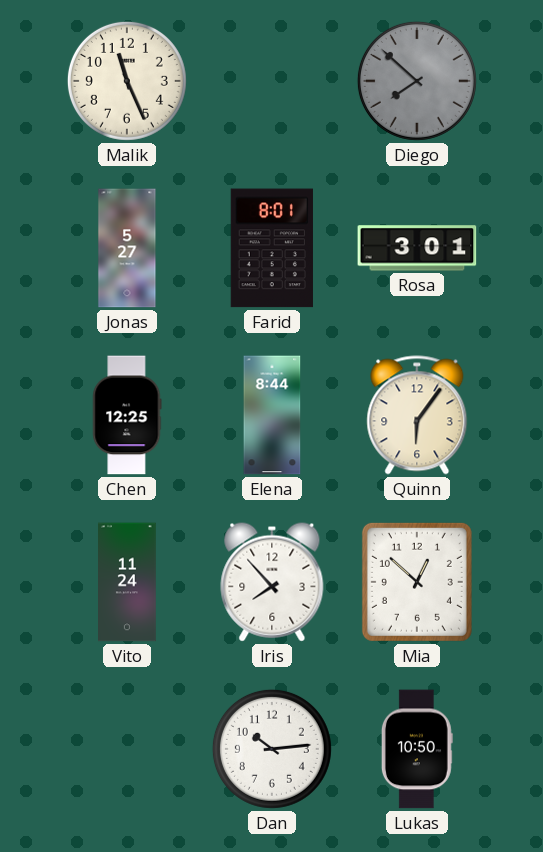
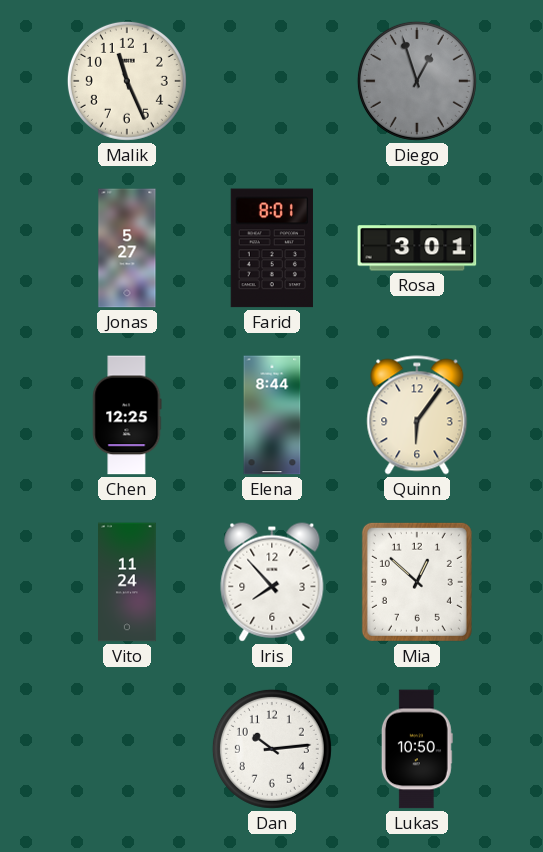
Diego: 7:52 -> 12:57 (417, 81)
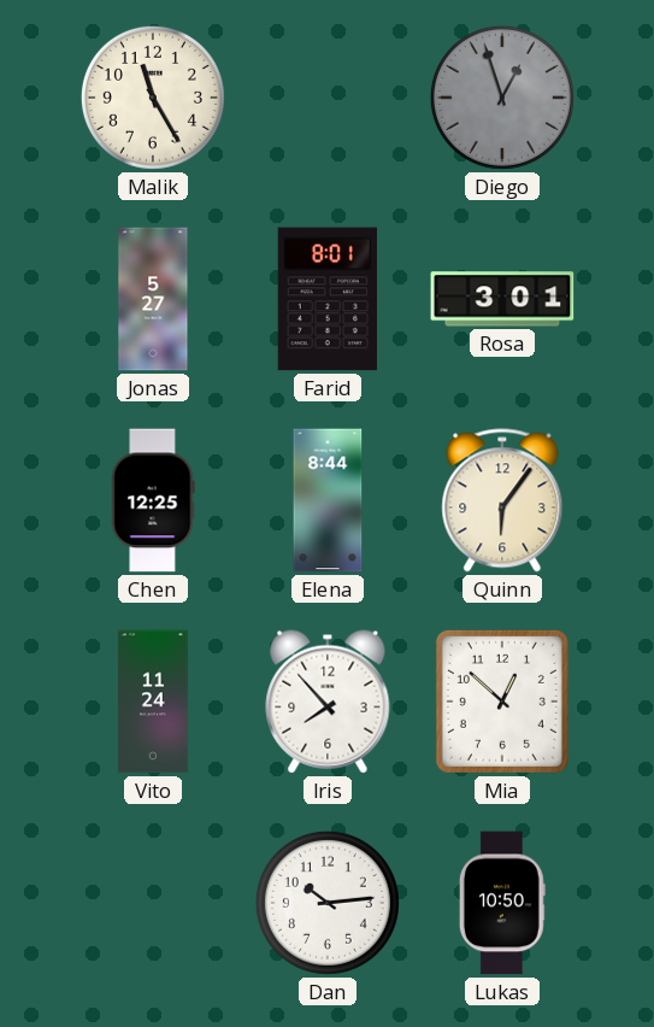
Malik: 11:26 -> 11:25 (153, 98)
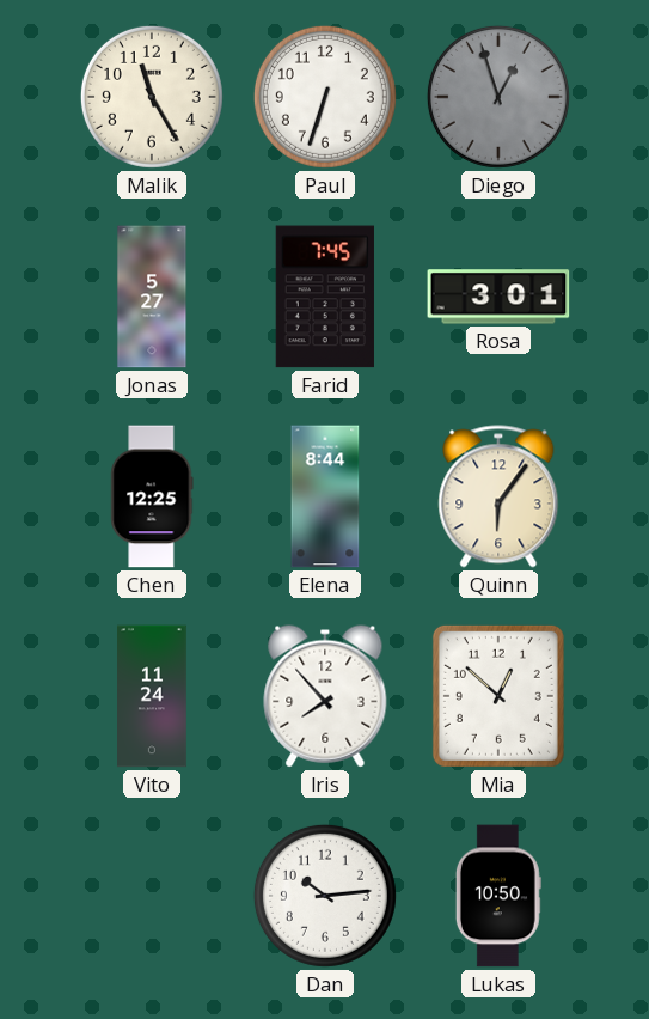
Paul: none -> 6:33 (325, 97)
Farid: 8:01 -> 7:45 (325, 297)
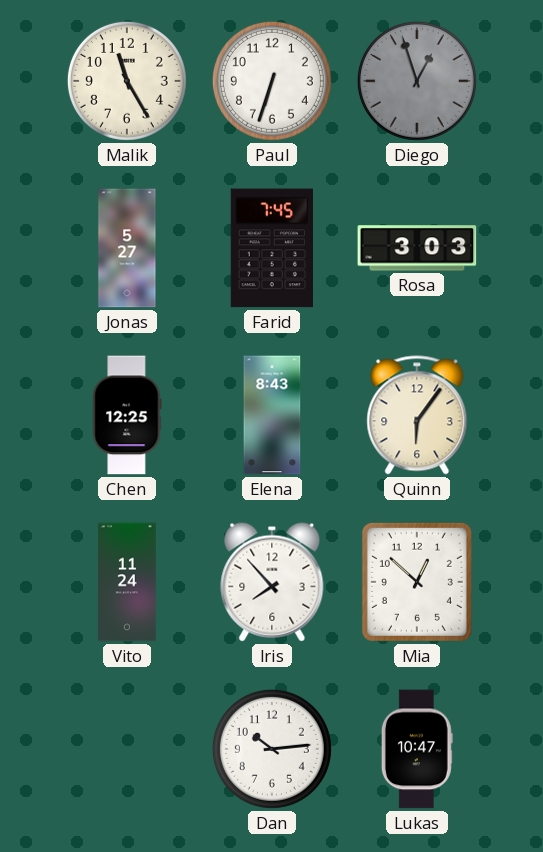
Rosa: 3:01 -> 3:03 (417, 248)
Elena: 8:44 -> 8:43 (272, 415)
Lukas: 10:50 -> 10:47 (417, 749)
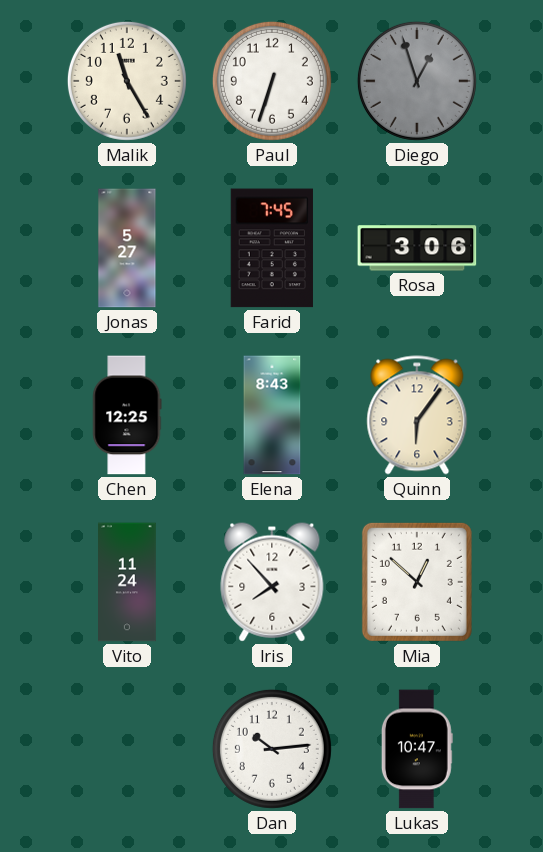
Rosa: 3:03 -> 3:06 (417, 248)
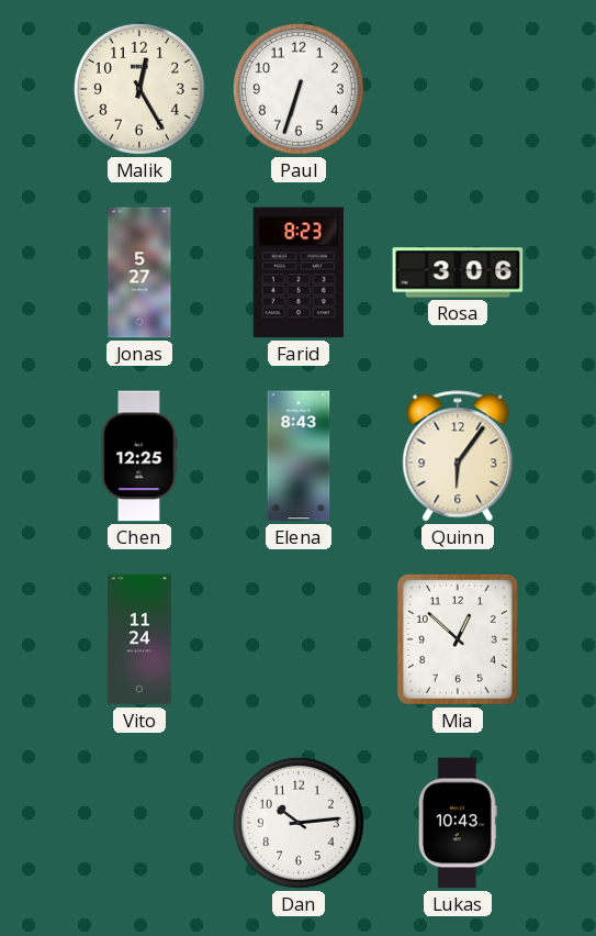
Malik: 11:25 -> 12:25 (139, 89)
Diego: 12:57 -> none (417, 81)
Farid: 7:45 -> 8:23 (299, 272)
Iris: 7:53 -> none (272, 582)
Lukas: 10:47 -> 10:43 (458, 823)
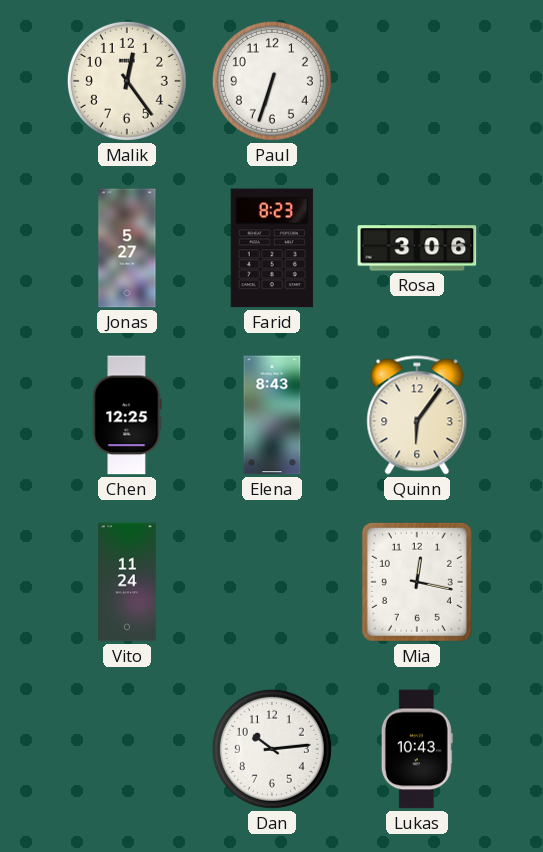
Malik: 12:25 -> 12:24 (127, 81)
Mia: 12:52 -> 12:17 (417, 582)
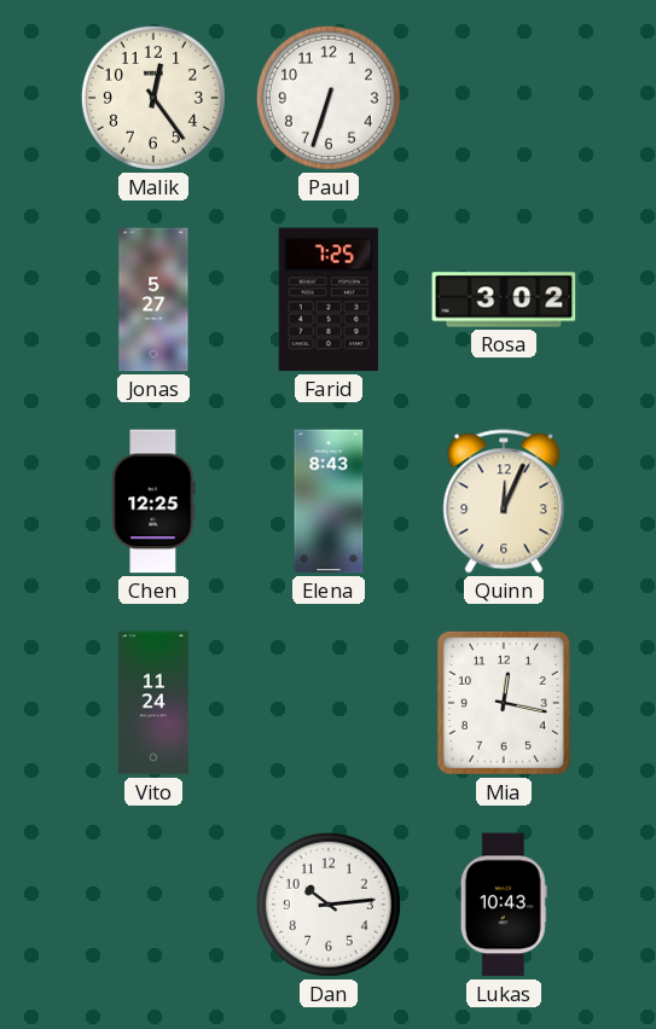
Farid: 8:23 -> 7:25 (329, 300)
Rosa: 3:06 -> 3:02 (504, 300)
Quinn: 6:06 -> 12:04 (504, 501)
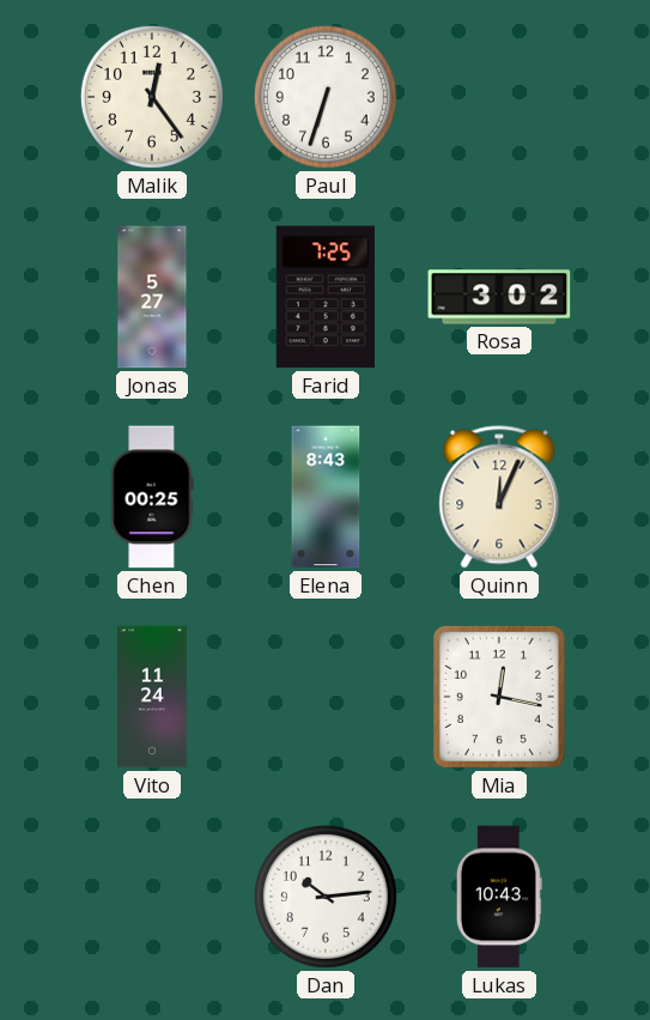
Chen: 12:25 -> 00:25 (152, 497)
